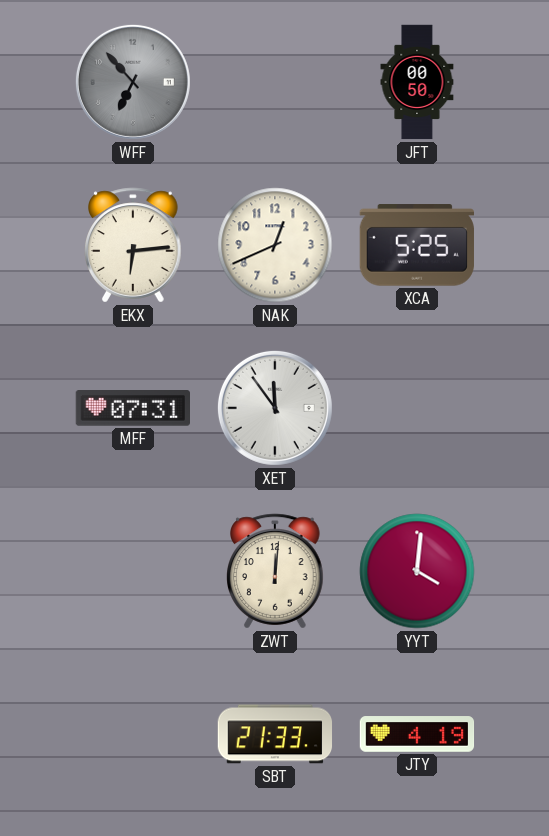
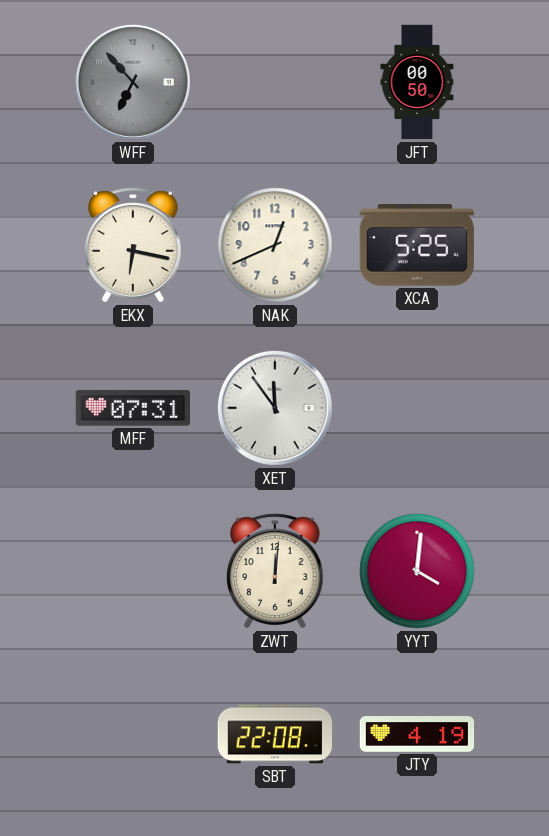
EKX: 6:14 -> 6:17 (133, 245)
SBT: 21:33 -> 22:08 (275, 734)
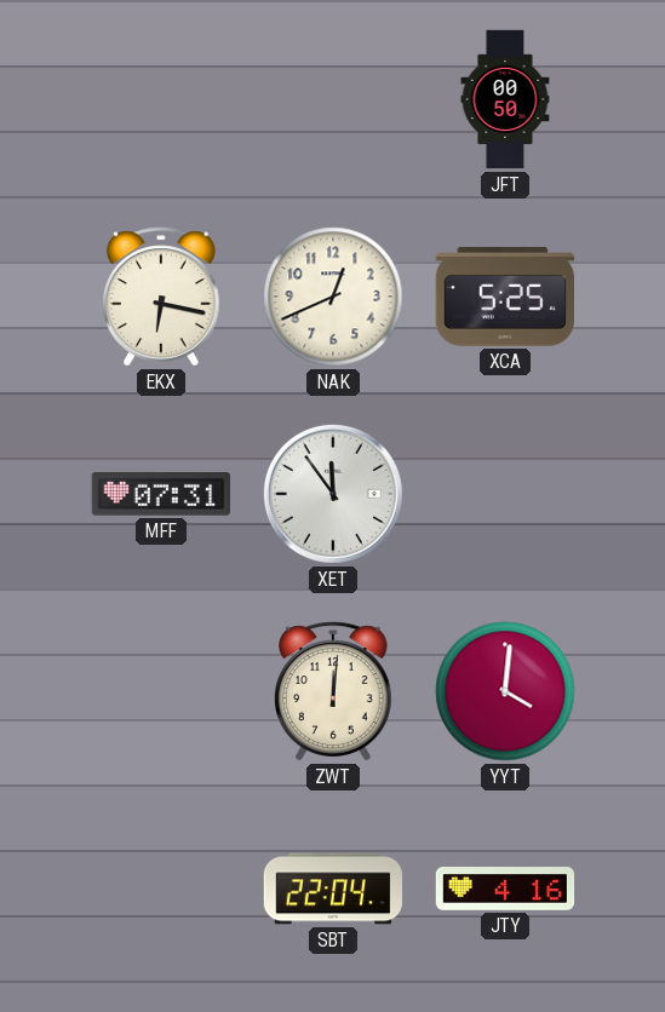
WFF: 6:53 -> none (133, 82)
SBT: 22:08 -> 22:04 (333, 889)
JTY: 4:19 -> 4:16 (505, 889)
